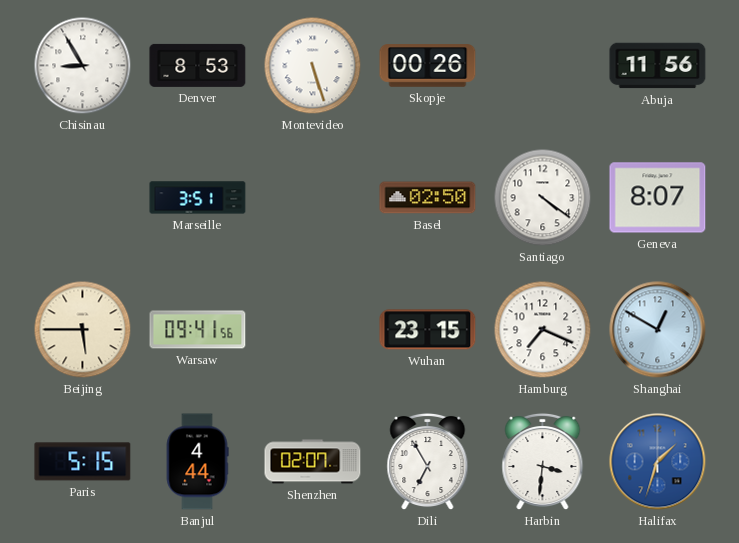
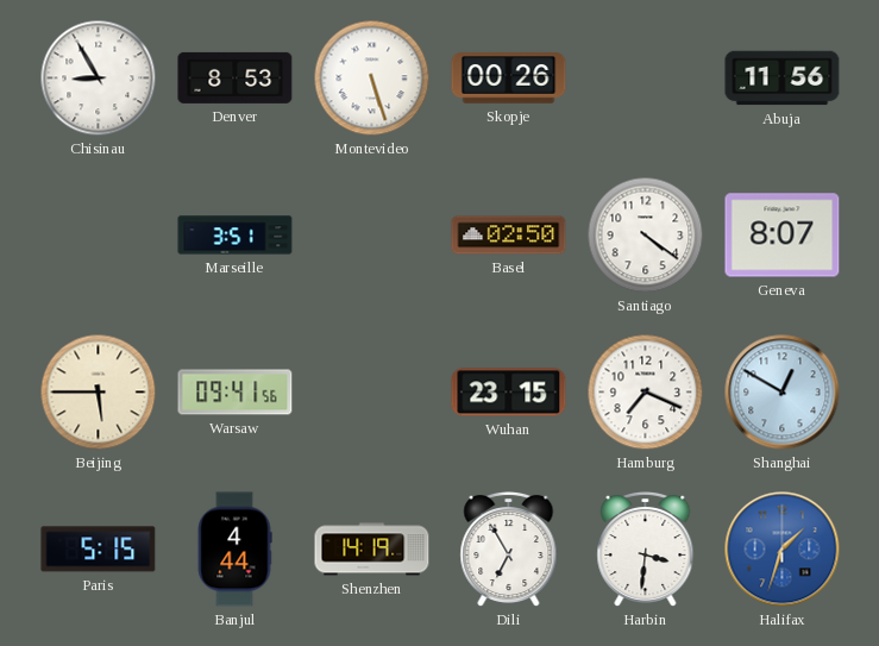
Shenzhen: 02:07 -> 14:19 (372, 550)
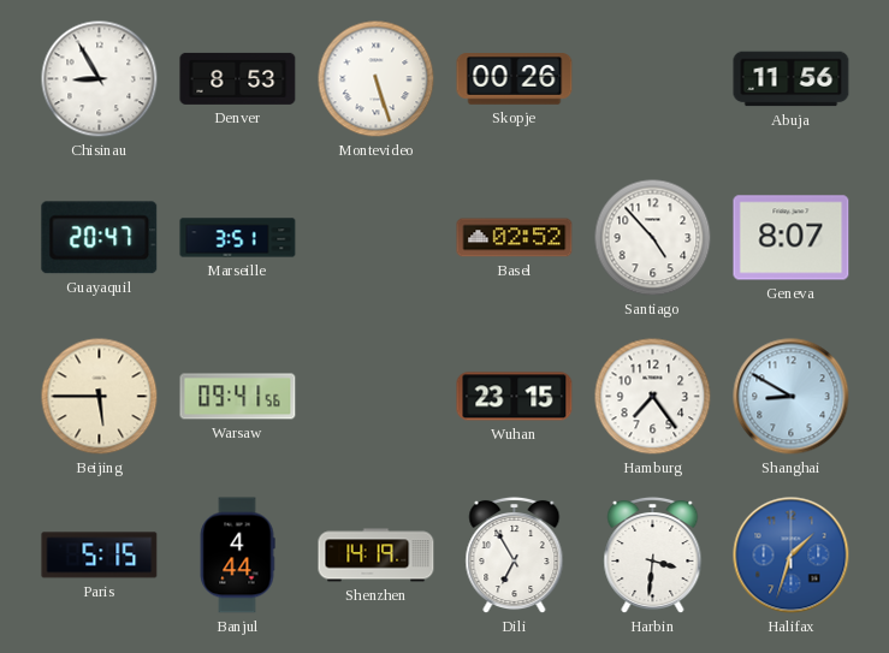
Guayaquil: none -> 20:47 (100, 238)
Basel: 02:50 -> 02:52 (515, 238)
Santiago: 4:21 -> 4:53 (653, 238)
Hamburg: 7:19 -> 7:24 (653, 397)
Shanghai: 12:50 -> 8:50 (792, 397)
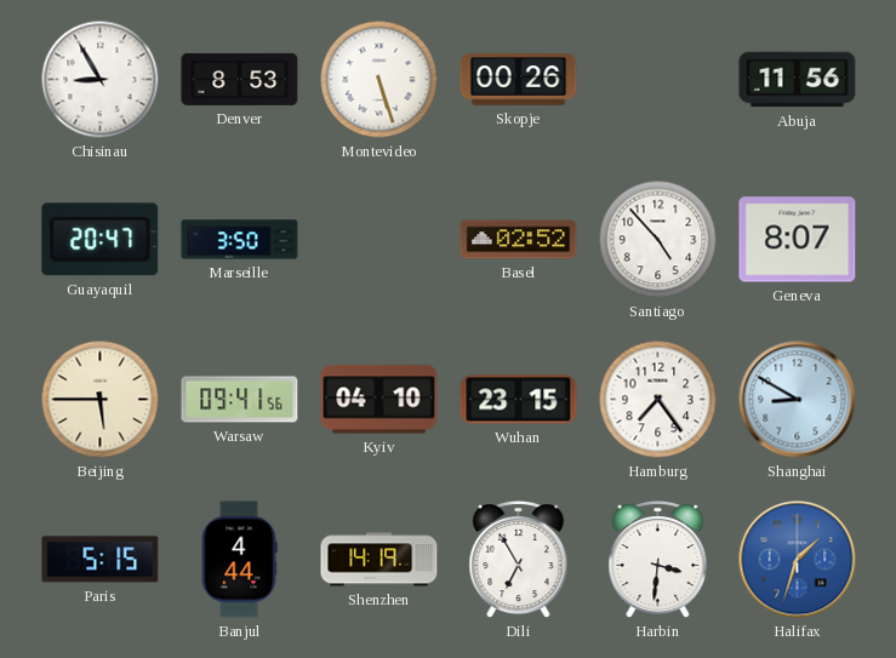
Marseille: 3:51 -> 3:50 (240, 240)
Kyiv: none -> 04:10 (379, 400)
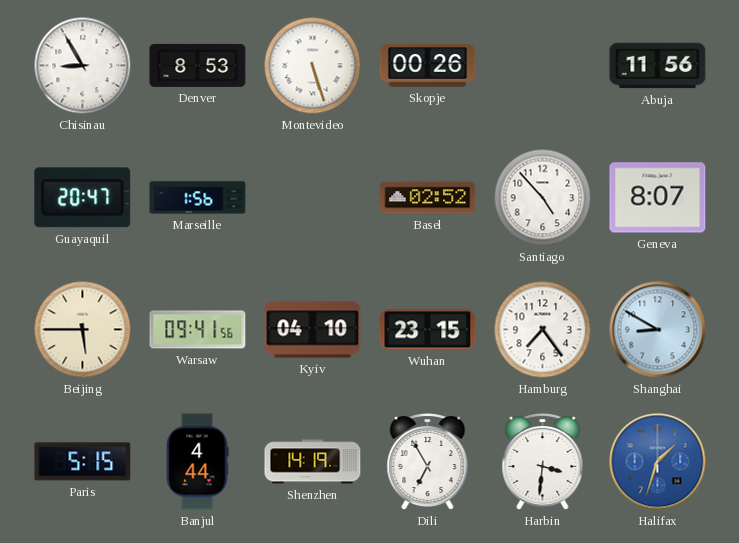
Marseille: 3:50 -> 1:56 (198, 198)
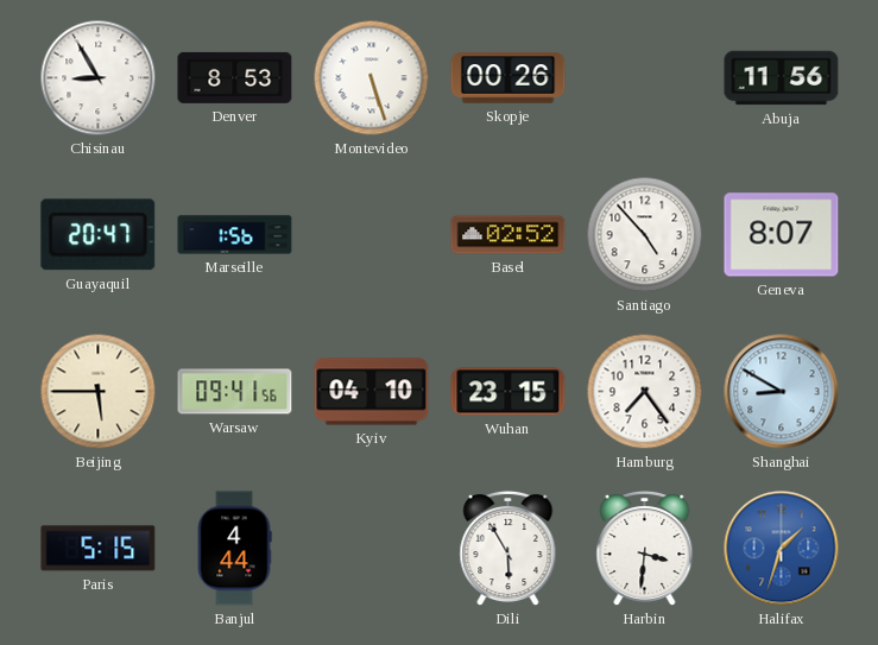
Shenzhen: 14:19 -> none (313, 462)
Dili: 6:55 -> 5:55 (509, 549)
